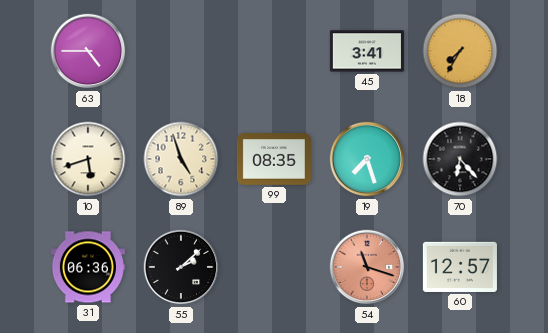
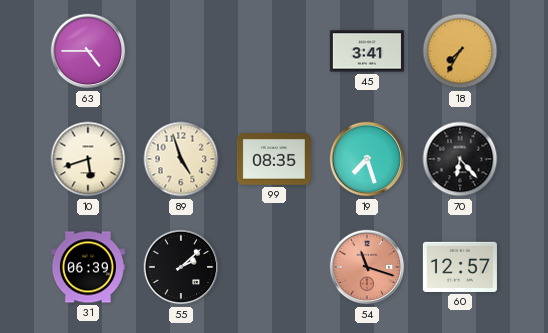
31: 06:36 -> 06:39 (88, 267)
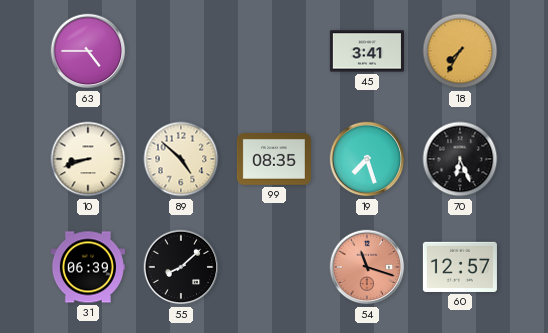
10: 5:42 -> 8:42 (88, 159)
89: 4:57 -> 4:52 (181, 159)
70: 6:23 -> 6:26 (460, 159)
55: 2:08 -> 8:08 (181, 267)
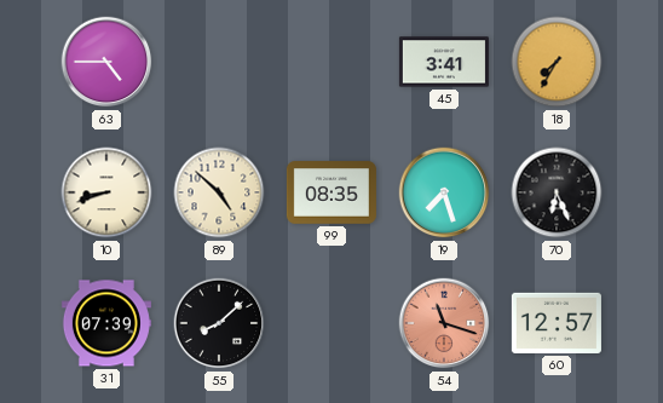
31: 06:39 -> 07:39 (106, 323)
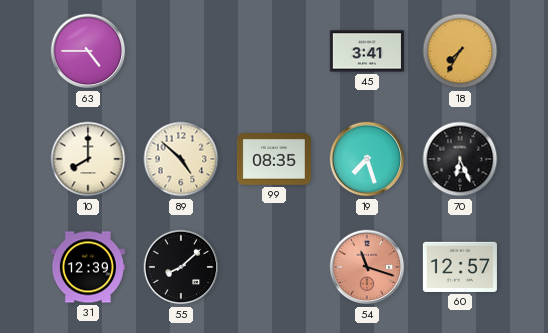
10: 8:42 -> 8:00 (88, 159)
31: 07:39 -> 12:39 (88, 267)
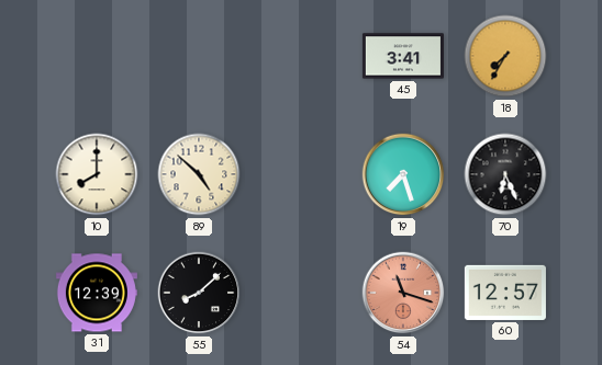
63: 4:45 -> none (88, 51)
99: 08:35 -> none (274, 159)
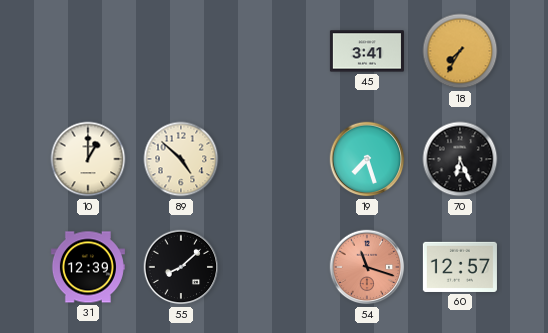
10: 8:00 -> 1:00 (88, 159)
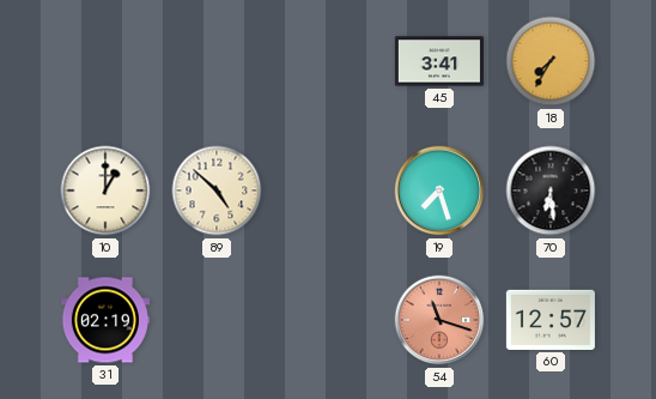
70: 6:26 -> 6:29 (551, 191)
31: 12:39 -> 02:19 (105, 320)
55: 8:08 -> none (181, 267)
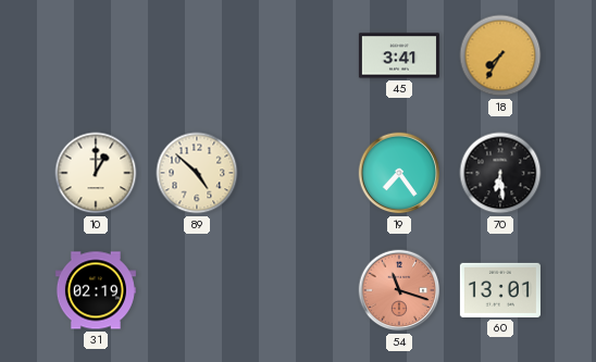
19: 7:27 -> 7:24 (399, 173)
60: 12:57 -> 13:01 (500, 290)
